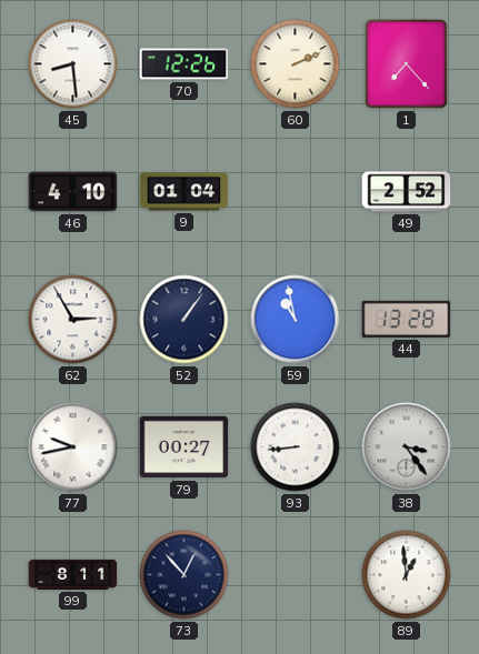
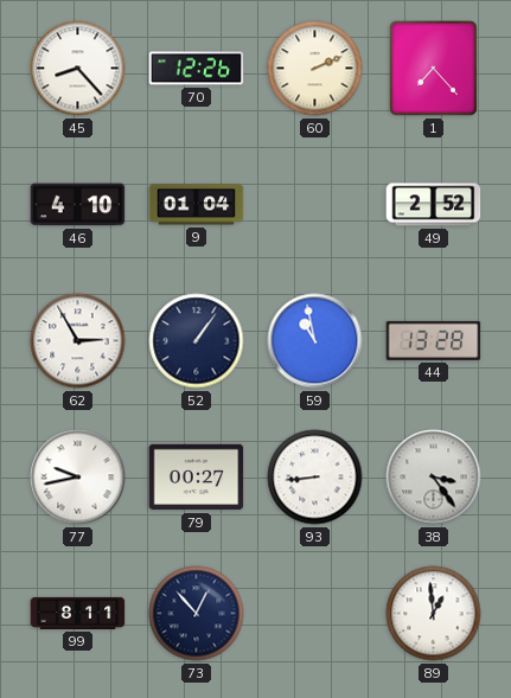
45: 8:29 -> 8:23 (78, 69)
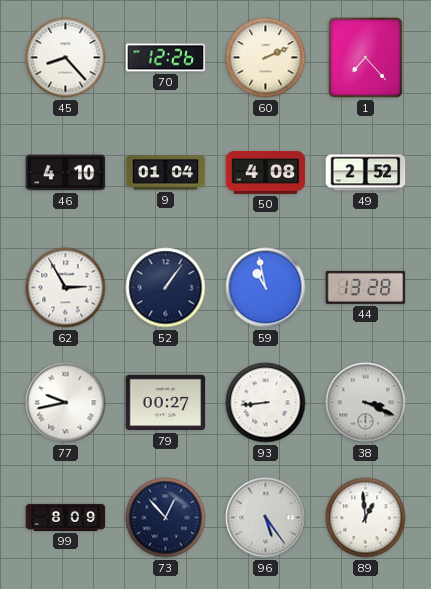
50: none -> 4:08 (266, 172)
38: 3:24 -> 3:19 (366, 403)
99: 8:11 -> 8:09 (66, 517)
96: none -> 5:24 (266, 518)
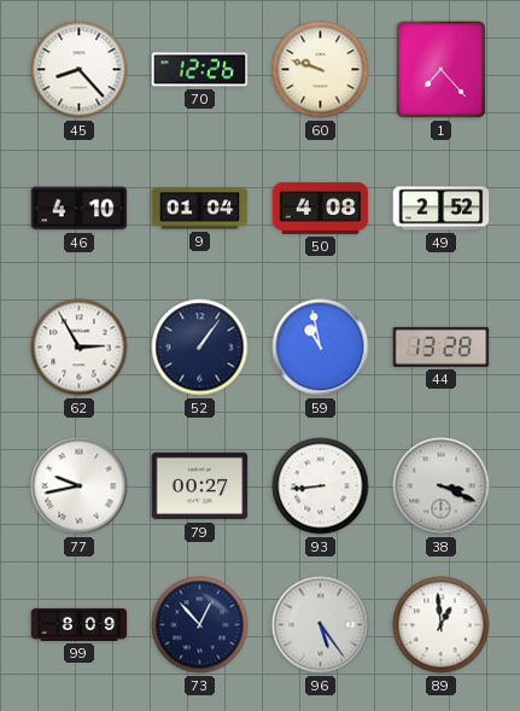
60: 2:11 -> 9:48 (321, 70)
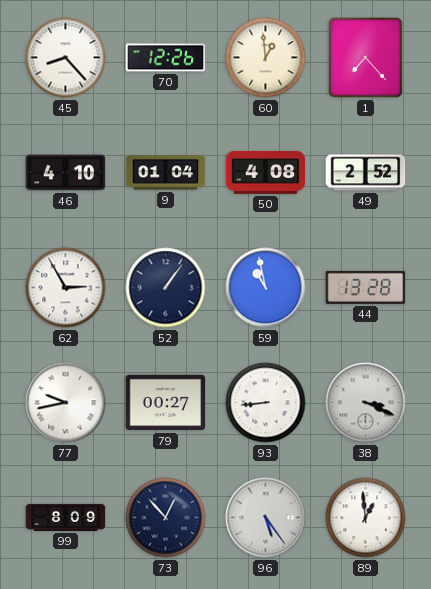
60: 9:48 -> 12:59 (266, 58)
